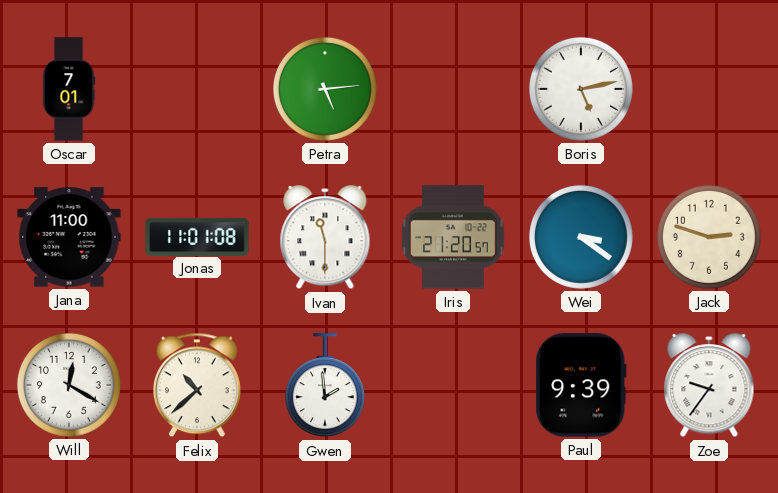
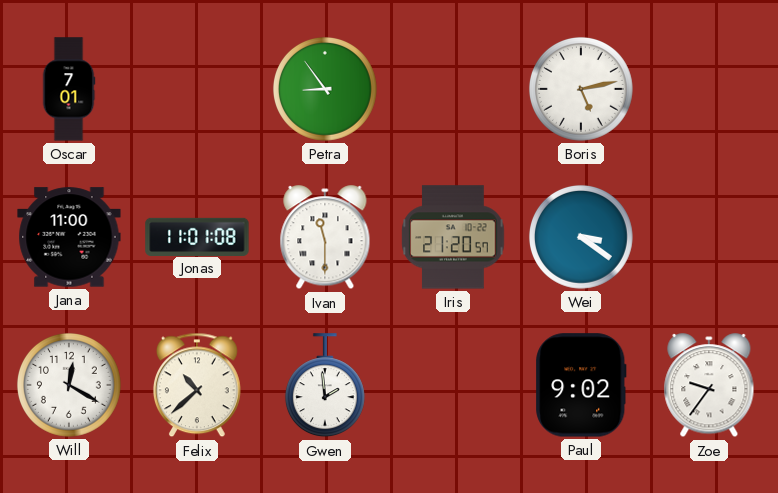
Petra: 5:14 -> 8:54 (325, 89)
Jack: 2:48 -> none (709, 237)
Paul: 9:39 -> 9:02 (581, 385)
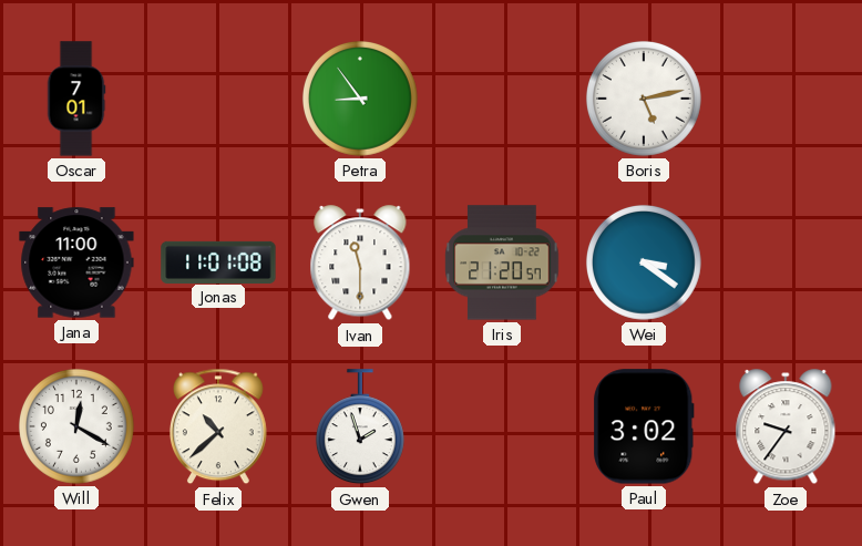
Gwen: 1:59 -> 1:57 (360, 427)
Paul: 9:02 -> 3:02 (644, 426)
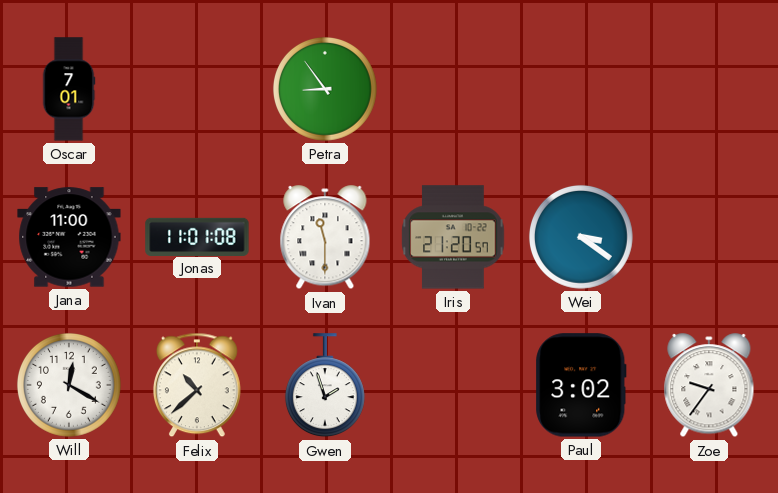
Boris: 5:13 -> none (644, 99)
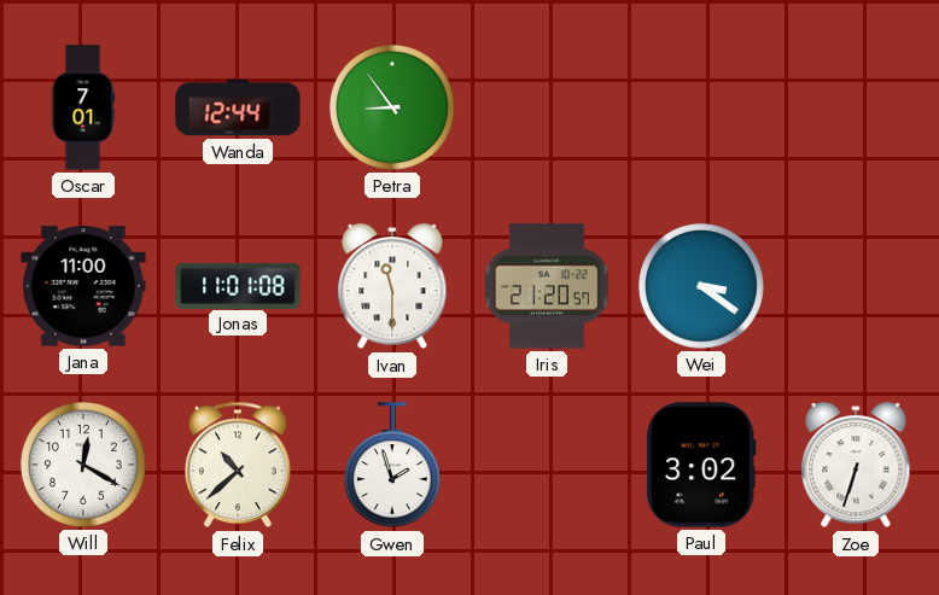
Wanda: none -> 12:44 (238, 107)
Zoe: 9:36 -> 6:33 (856, 466)
